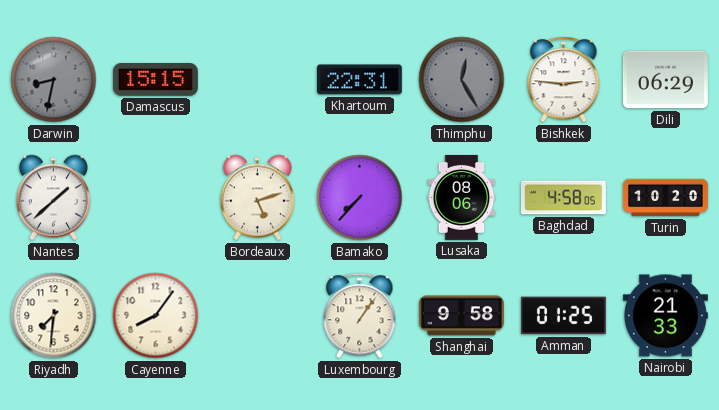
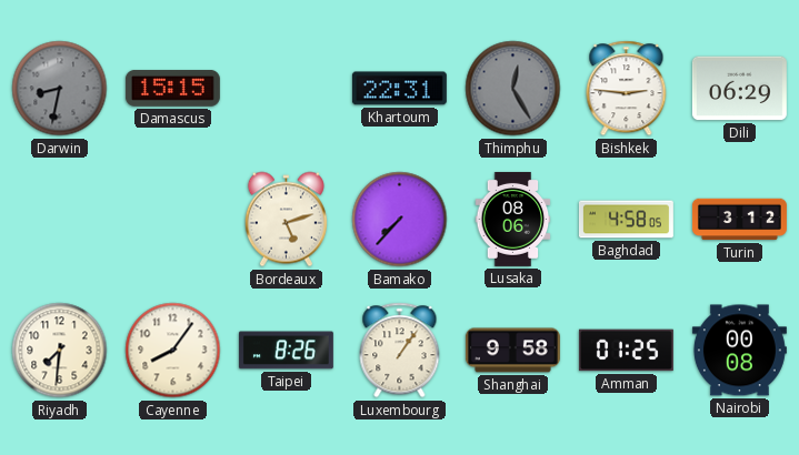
Nantes: 1:38 -> none (53, 198)
Turin: 10:20 -> 3:12 (739, 220)
Taipei: none -> 8:26 (286, 351)
Nairobi: 21:33 -> 00:08 (739, 351)
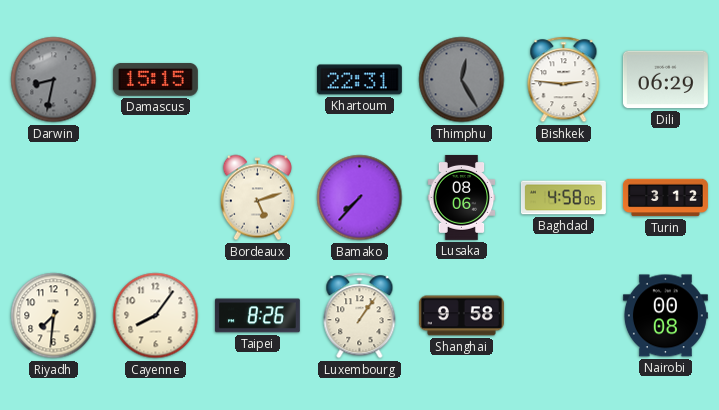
Amman: 01:25 -> none (626, 351)
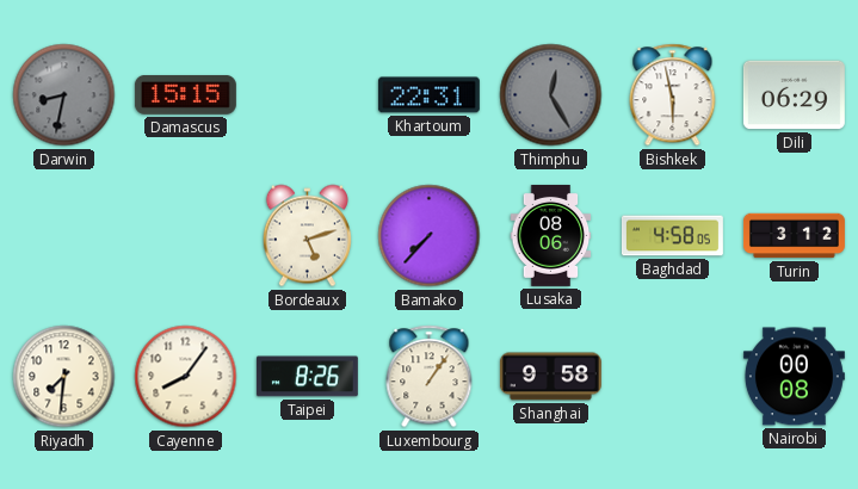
Bishkek: 2:46 -> 5:58 (673, 95)
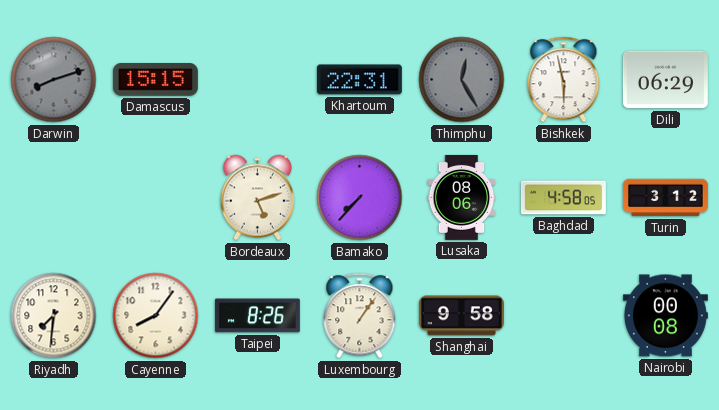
Darwin: 8:32 -> 8:12 (54, 80)
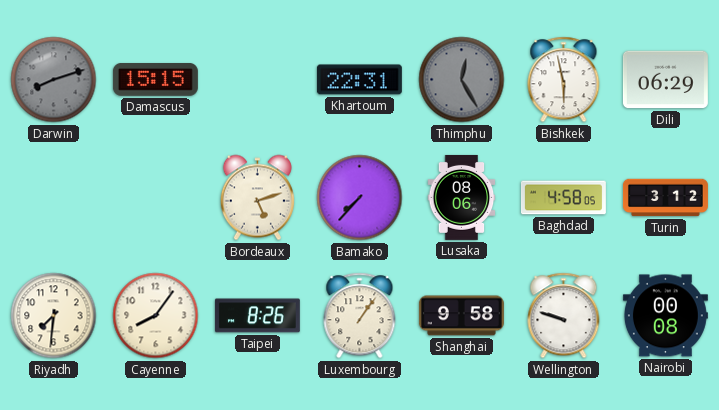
Wellington: none -> 9:48 (564, 316)
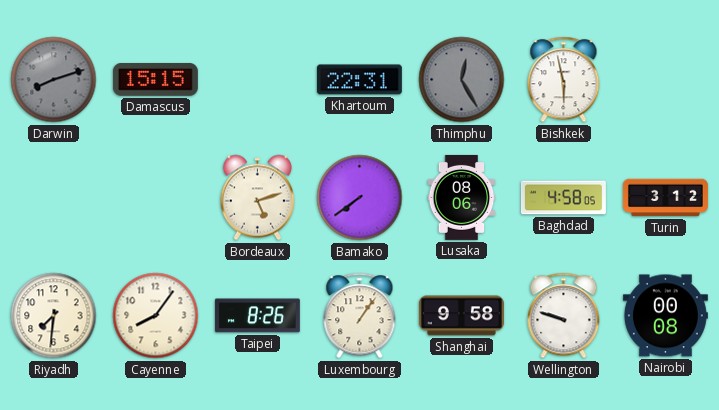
Dili: 06:29 -> none (665, 80)
Bamako: 7:37 -> 7:39 (360, 198)
